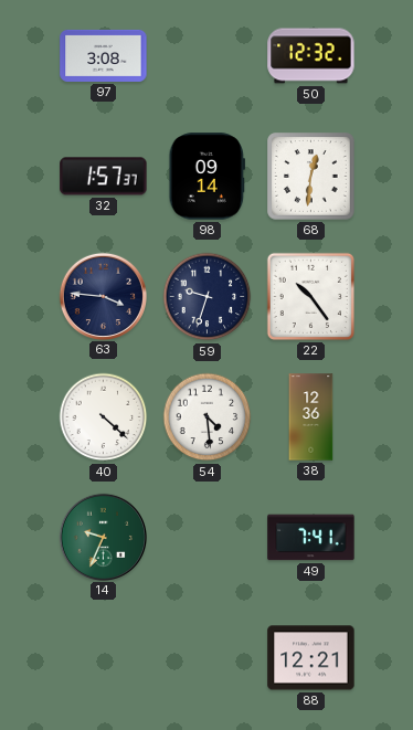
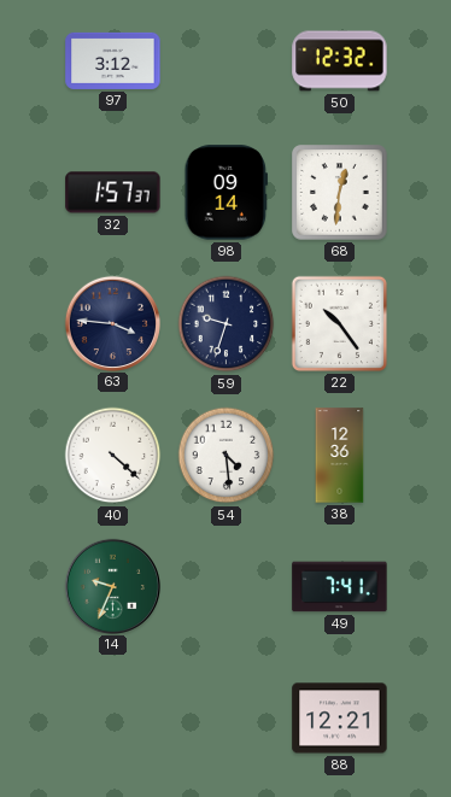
97: 3:08 -> 3:12 (113, 60)
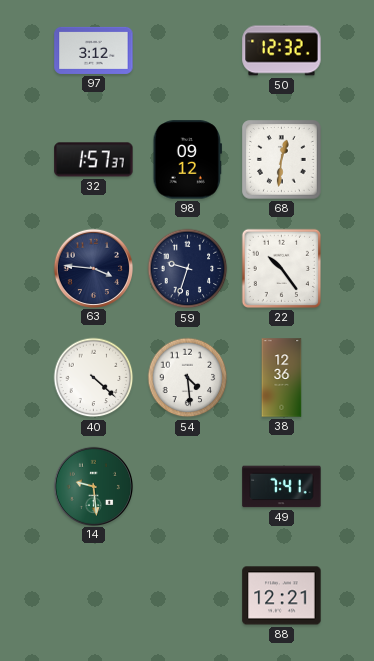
98: 09:14 -> 09:12 (187, 160)
14: 9:34 -> 9:29 (93, 486)
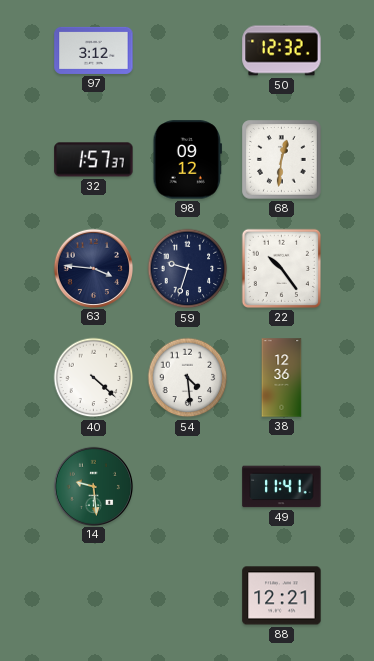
49: 7:41 -> 11:41 (282, 487)
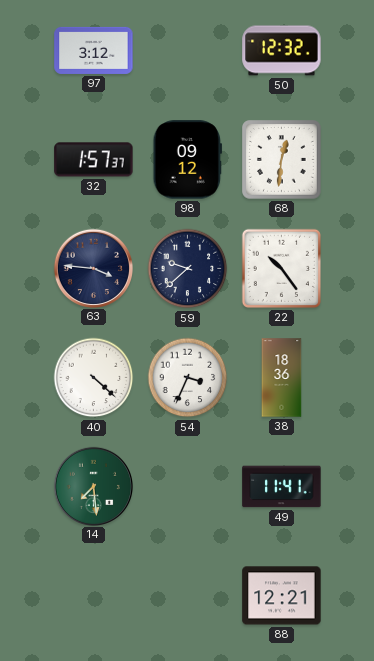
59: 9:33 -> 9:38 (188, 269)
54: 4:29 -> 3:34 (188, 378)
38: 12:36 -> 18:36 (282, 378)
14: 9:29 -> 7:29 (93, 486)
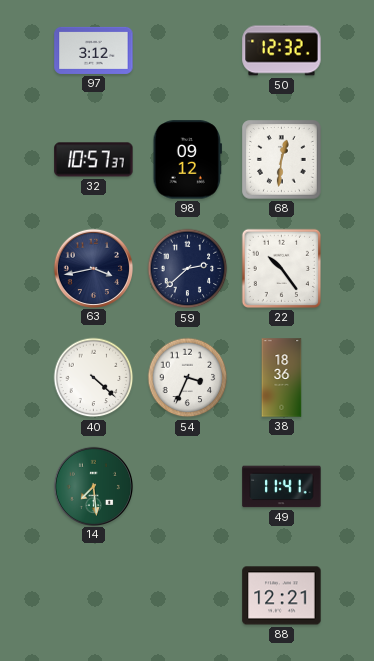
32: 1:57 -> 10:57 (94, 160)
63: 3:46 -> 3:43 (93, 268)
59: 9:38 -> 2:38 (188, 269)
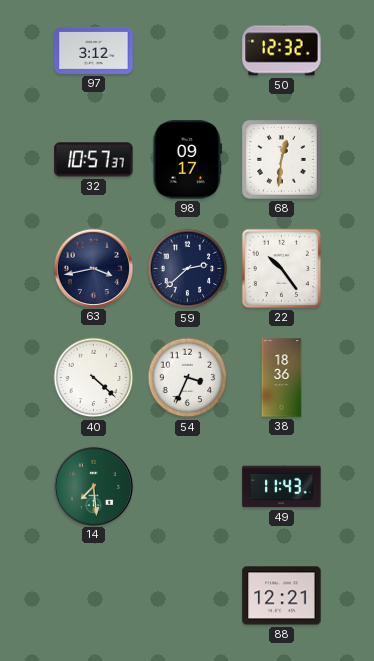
98: 09:12 -> 09:17 (187, 160)
49: 11:41 -> 11:43 (282, 487)
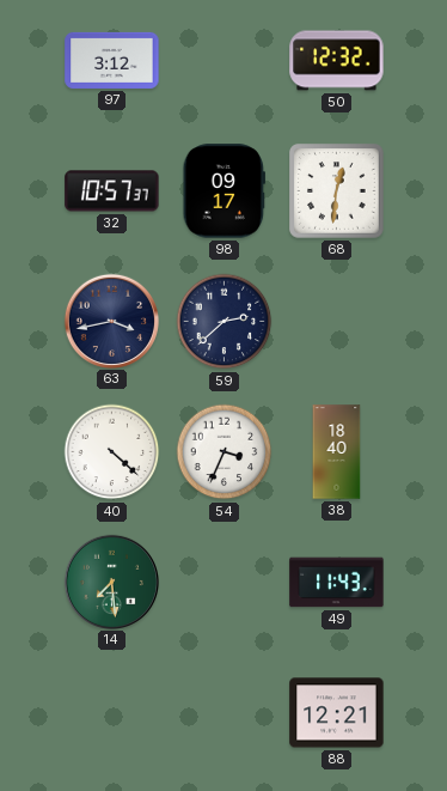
22: 10:24 -> none (281, 268)
38: 18:36 -> 18:40 (337, 452)
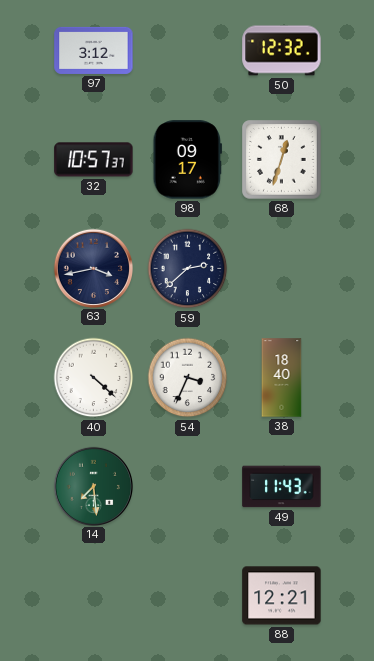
68: 12:31 -> 12:33 (282, 160)
